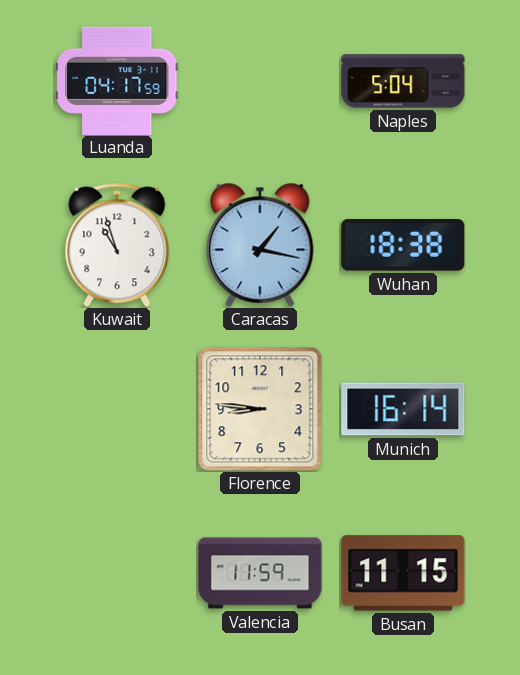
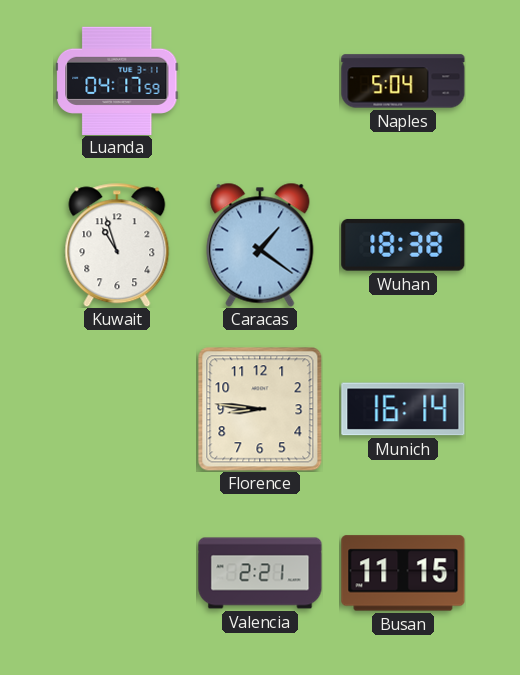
Caracas: 1:17 -> 1:21 (260, 245)
Valencia: 11:59 -> 2:21 (260, 573)
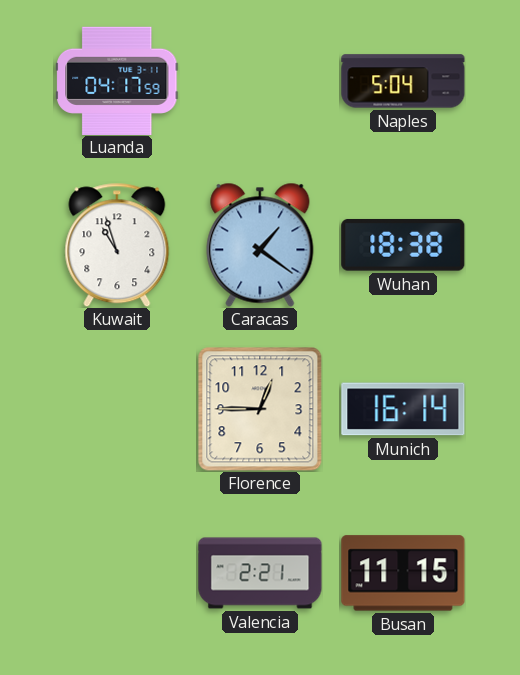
Florence: 8:46 -> 12:45 (260, 409)
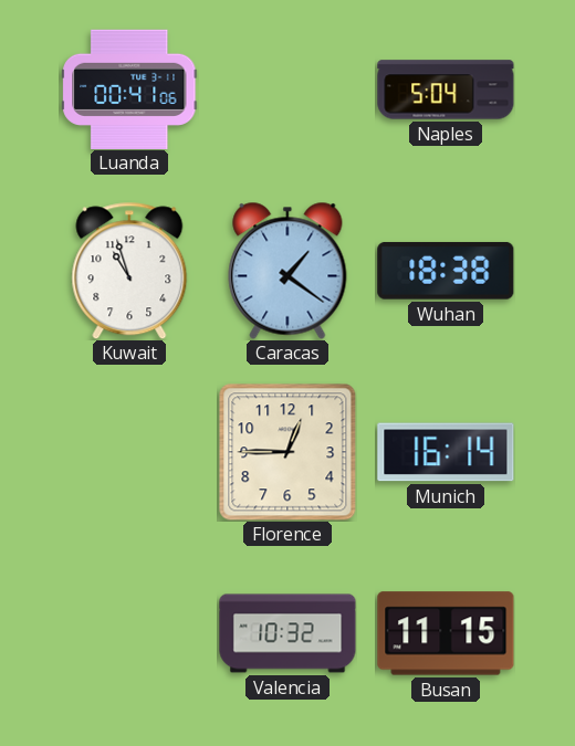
Luanda: 04:17 -> 00:41 (129, 88)
Valencia: 2:21 -> 10:32 (287, 633)
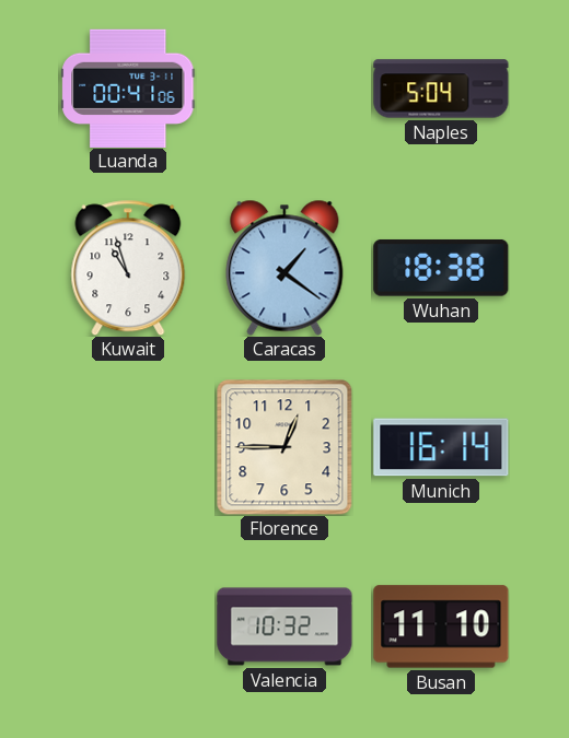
Busan: 11:15 -> 11:10 (441, 626)
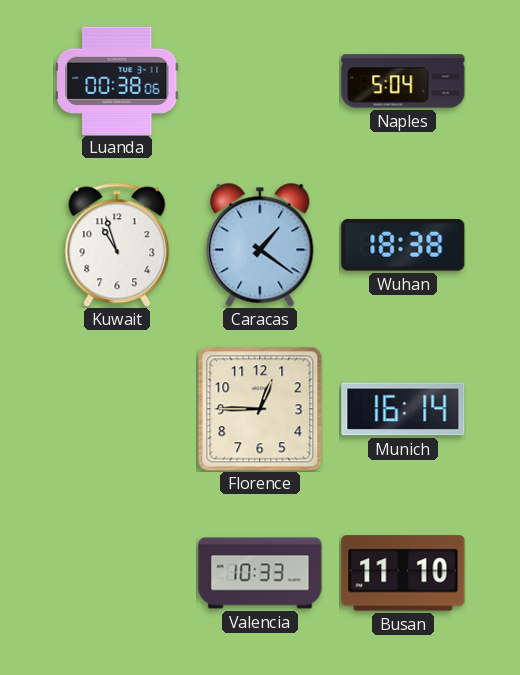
Luanda: 00:41 -> 00:38 (117, 80)
Valencia: 10:32 -> 10:33 (260, 573)
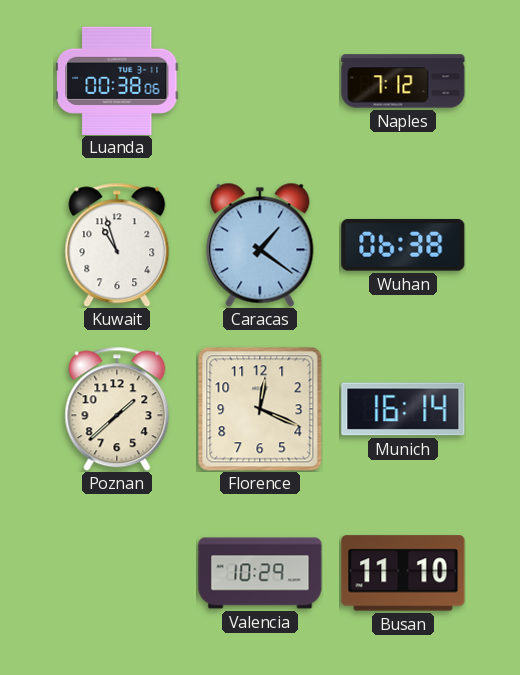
Naples: 5:04 -> 7:12 (403, 81)
Wuhan: 18:38 -> 06:38 (403, 245)
Poznan: none -> 1:38 (117, 409)
Florence: 12:45 -> 12:19 (260, 409)
Valencia: 10:33 -> 10:29 (260, 573)
